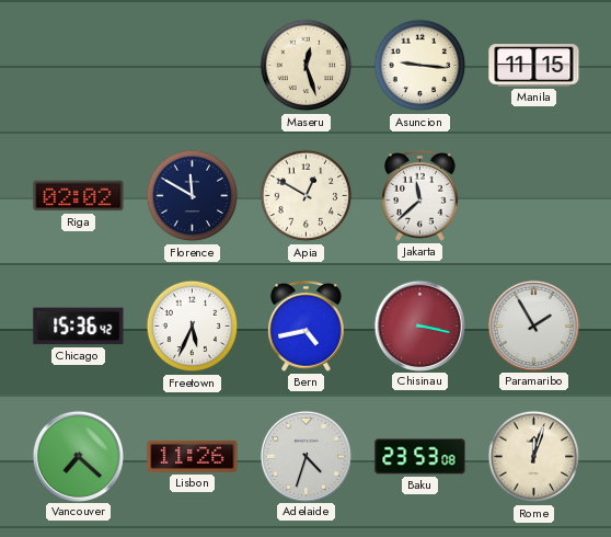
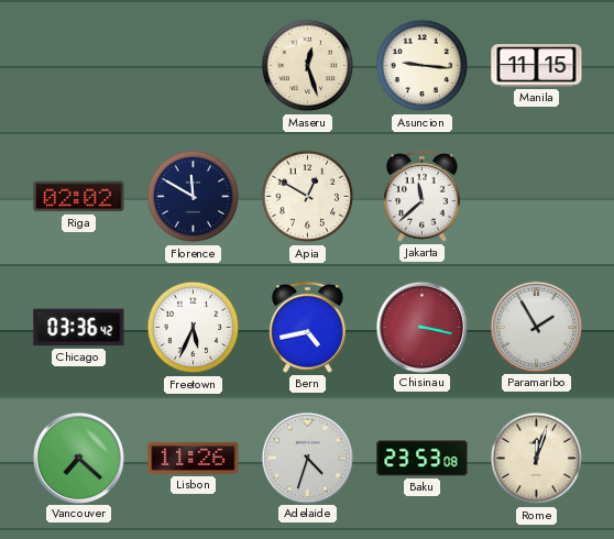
Chicago: 15:36 -> 03:36 (79, 328)
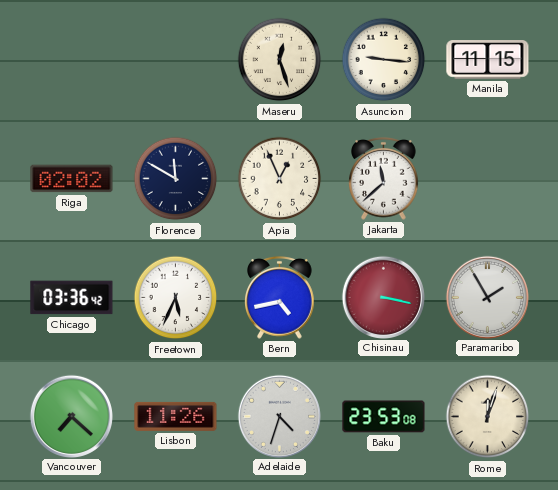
Apia: 12:50 -> 12:56 (280, 179)
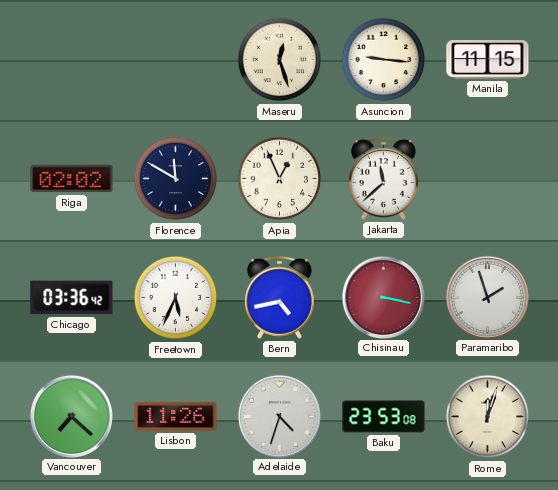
Paramaribo: 1:55 -> 1:57 (487, 297)
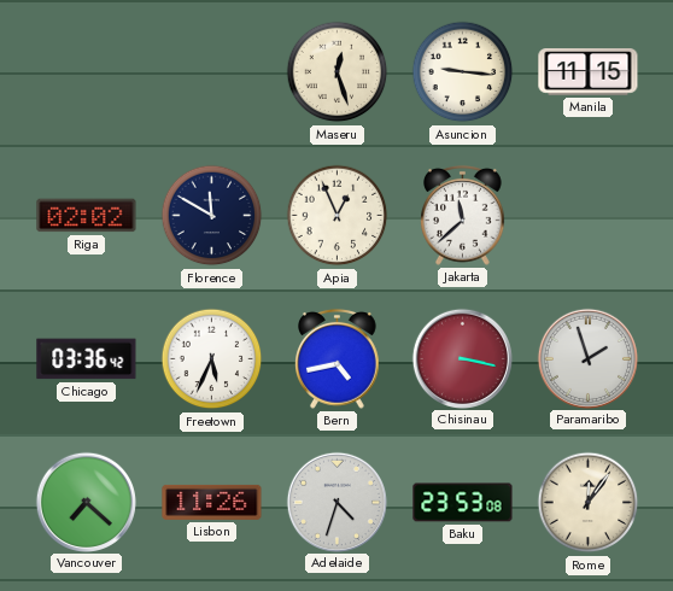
Rome: 12:03 -> 12:06 (589, 503)
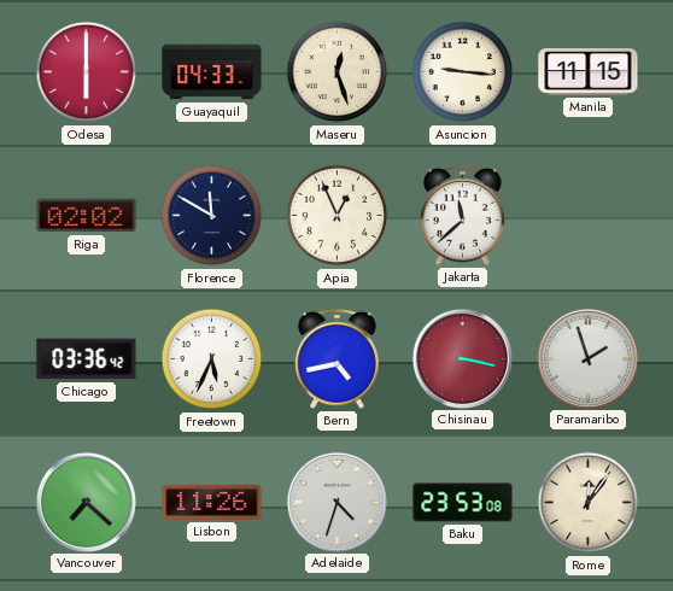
Odesa: none -> 6:00 (87, 72)
Guayaquil: none -> 04:33 (212, 72)
